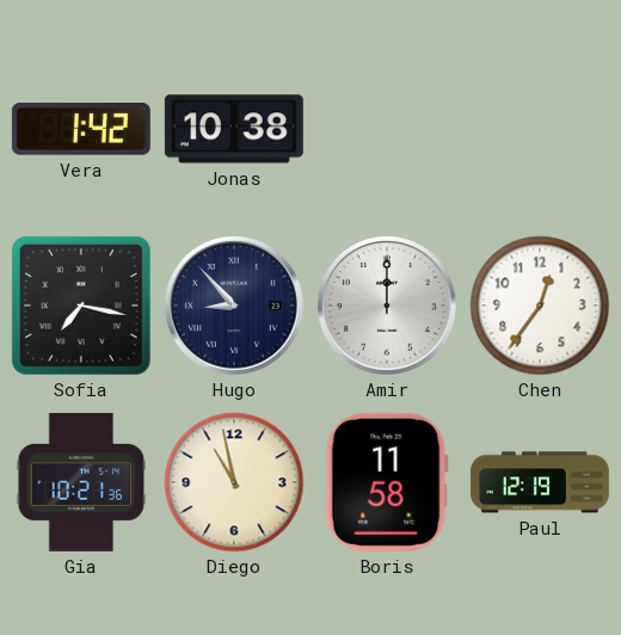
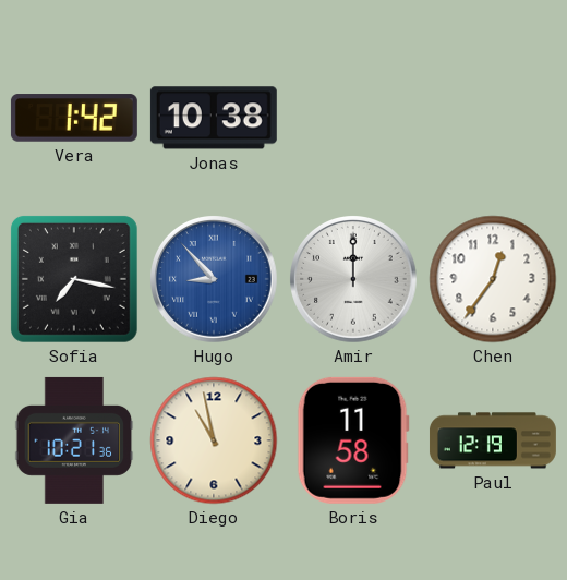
Hugo dial: navy -> blue (214, 279)
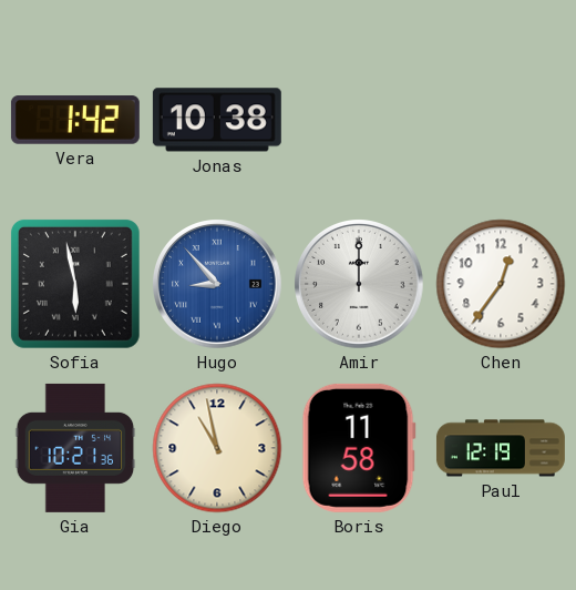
Sofia: 7:17 -> 5:58 (75, 284)
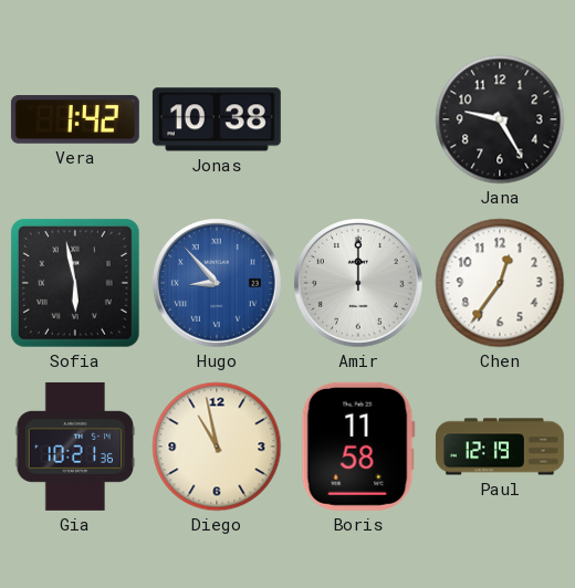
Jana: none -> 9:25 (500, 119)
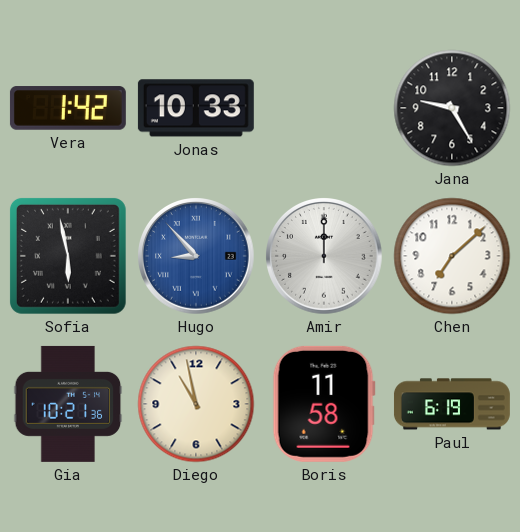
Jonas: 10:38 -> 10:33 (196, 108)
Chen: 12:36 -> 7:08 (452, 256)
Paul: 12:19 -> 6:19 (452, 404)
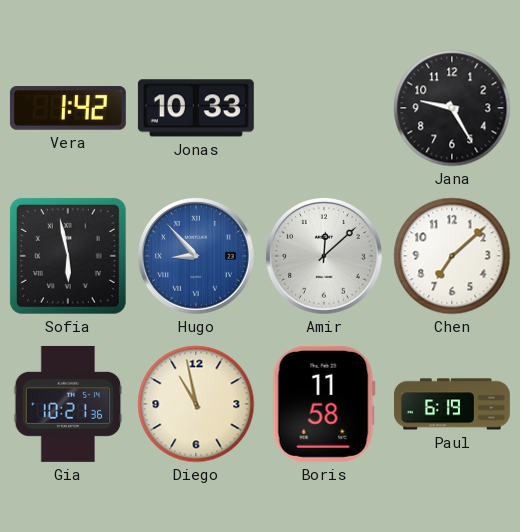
Amir: 12:00 -> 12:08 (324, 256)
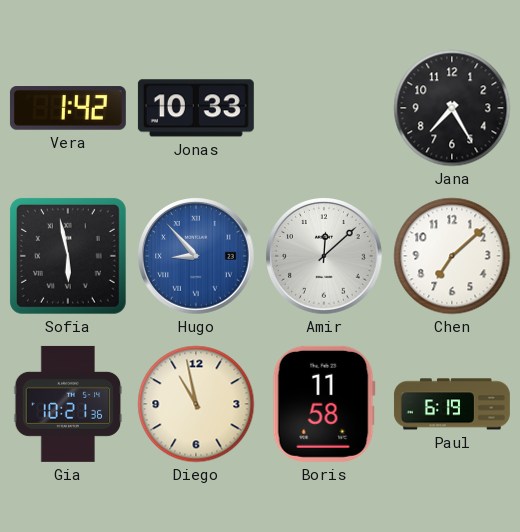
Jana: 9:25 -> 7:25 (452, 108)
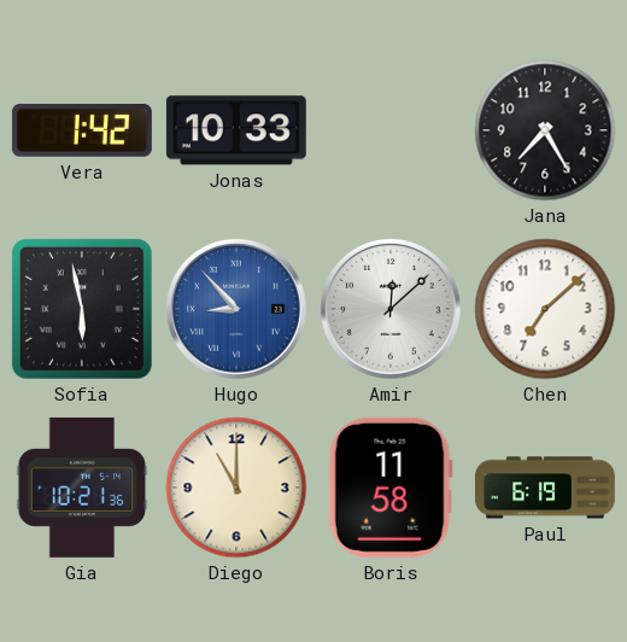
Diego: 10:58 -> 11:00 (236, 488)
